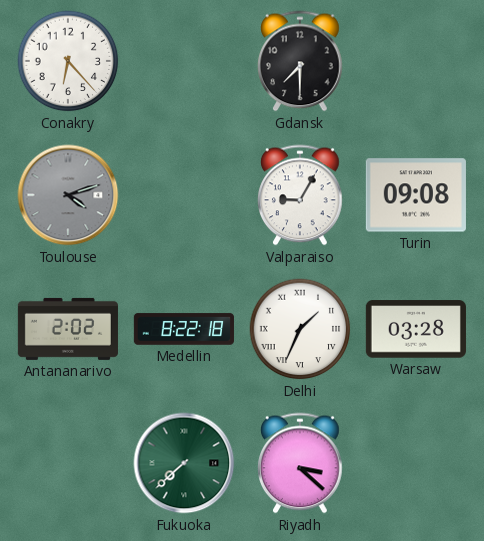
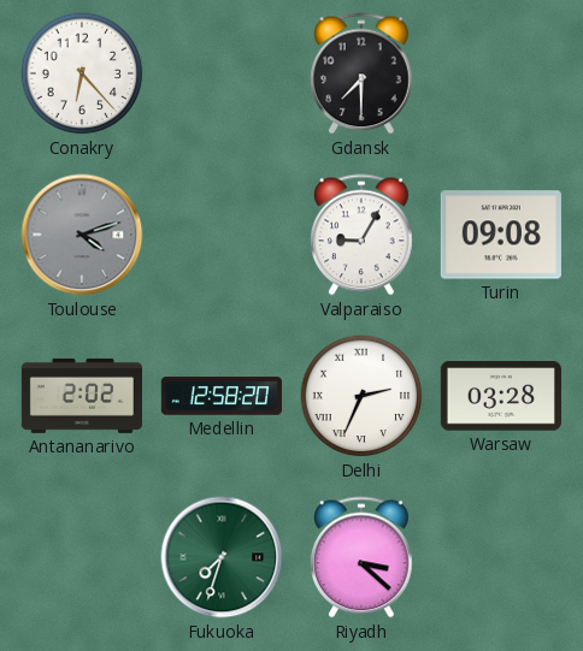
Medellin: 8:22 -> 12:58 (222, 396)
Delhi: 1:34 -> 2:34 (361, 396)
Fukuoka: 7:38 -> 7:33 (222, 557)
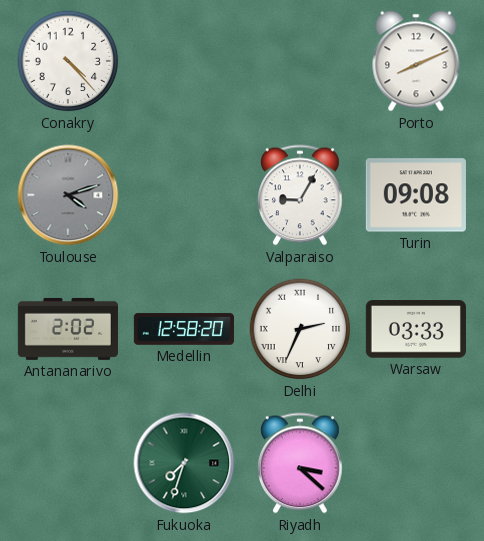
Conakry: 6:23 -> 4:23 (68, 61)
Gdansk: 7:30 -> none (361, 73)
Porto: none -> 8:11 (416, 61)
Warsaw: 03:28 -> 03:33 (416, 329)
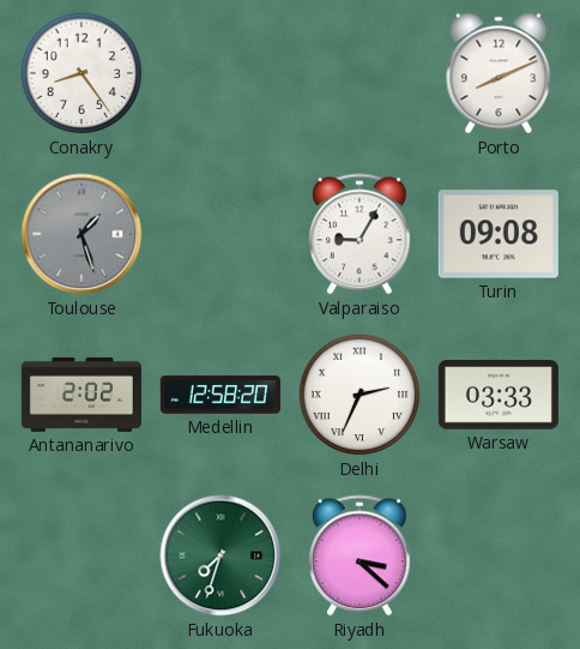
Conakry: 4:23 -> 8:24 (81, 73)
Toulouse: 4:12 -> 1:27 (81, 234)
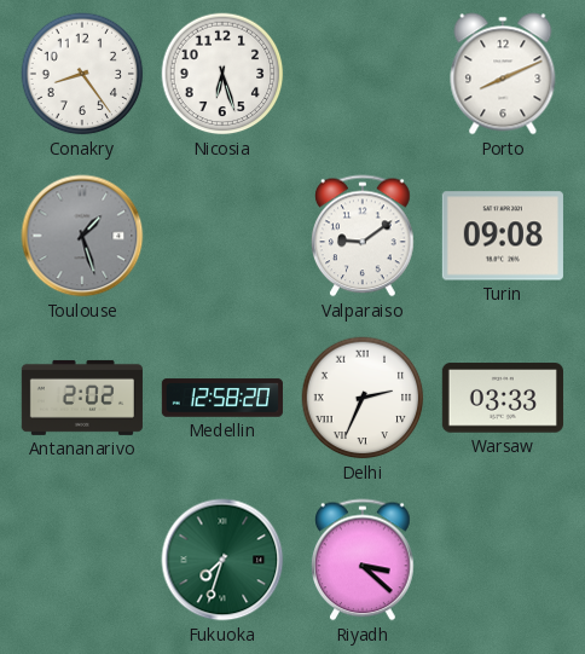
Nicosia: none -> 6:27 (222, 74)
Valparaiso: 9:05 -> 9:09 (363, 236)
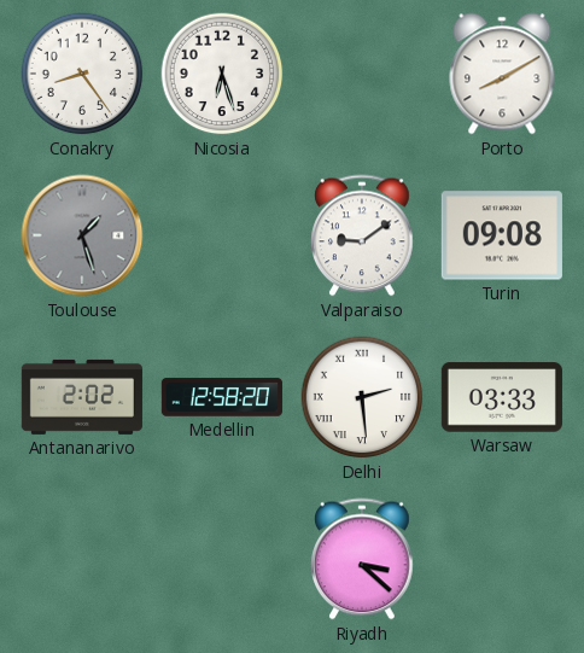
Porto: 8:11 -> 8:10 (502, 74)
Delhi: 2:34 -> 2:29 (362, 397)
Fukuoka: 7:33 -> none (222, 560)
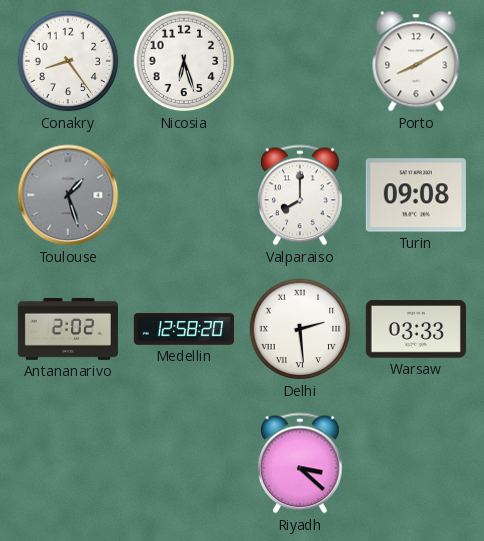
Valparaiso: 9:09 -> 8:00 (300, 195)
